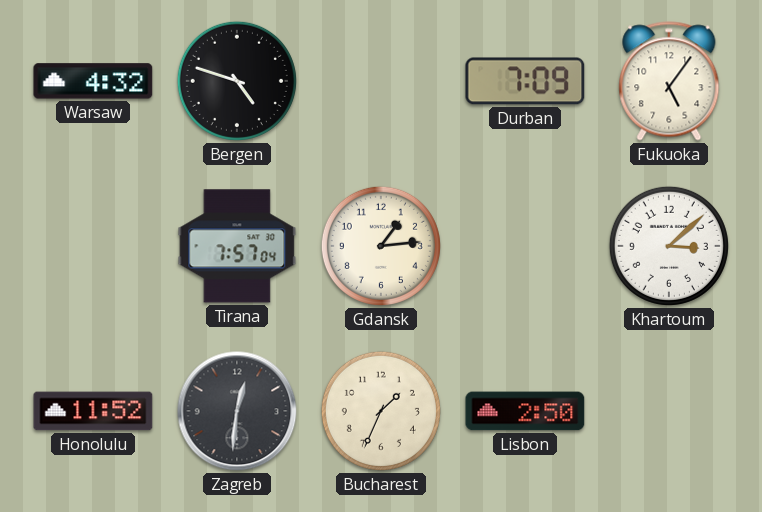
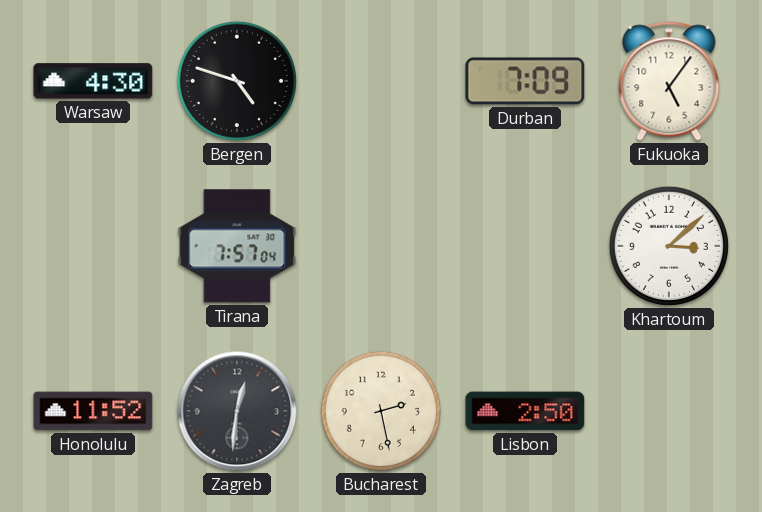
Warsaw: 4:32 -> 4:30 (93, 81)
Gdansk: 1:14 -> none (381, 246)
Bucharest: 1:34 -> 2:28 (381, 411)
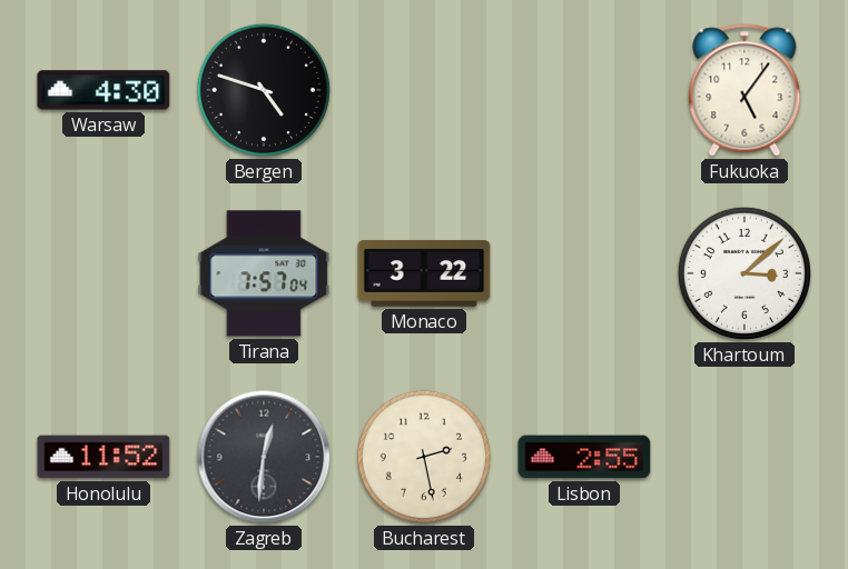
Durban: 7:09 -> none (525, 81)
Monaco: none -> 3:22 (424, 273)
Lisbon: 2:50 -> 2:55 (584, 457)
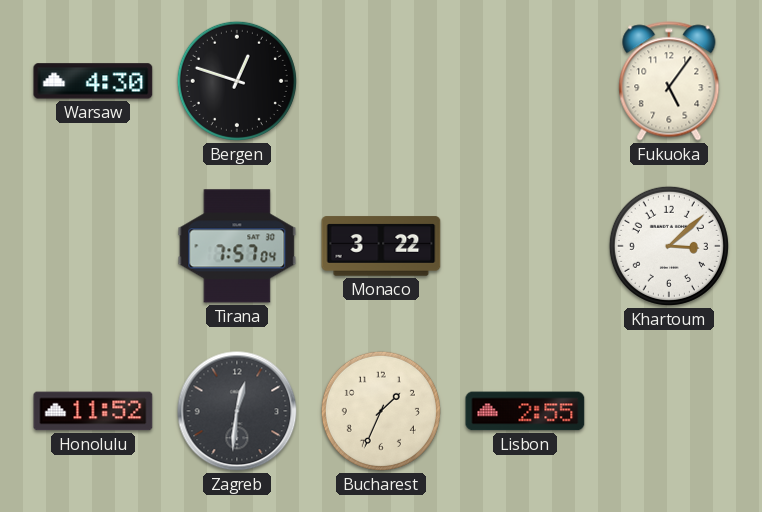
Bergen: 4:48 -> 12:48 (237, 81)
Bucharest: 2:28 -> 1:34 (381, 411)
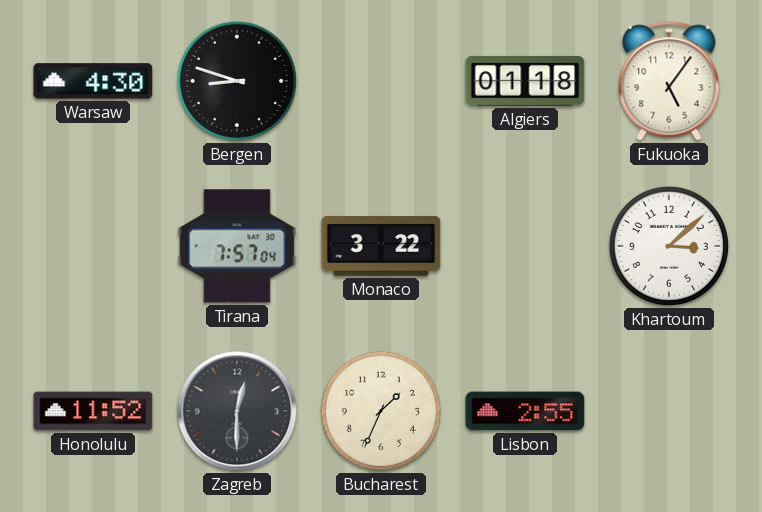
Bergen: 12:48 -> 8:48 (237, 81)
Algiers: none -> 01:18 (525, 81)
Zagreb: 12:31 -> 12:30 (237, 411)
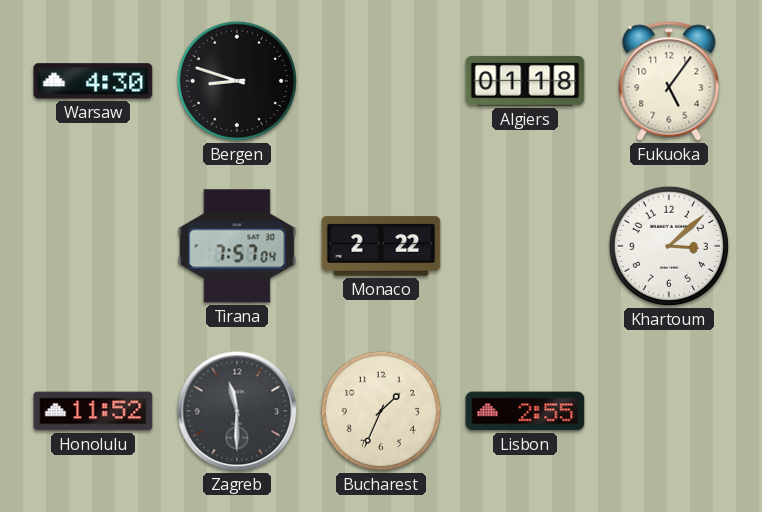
Monaco: 3:22 -> 2:22 (381, 246)
Zagreb: 12:30 -> 11:30 (237, 411)
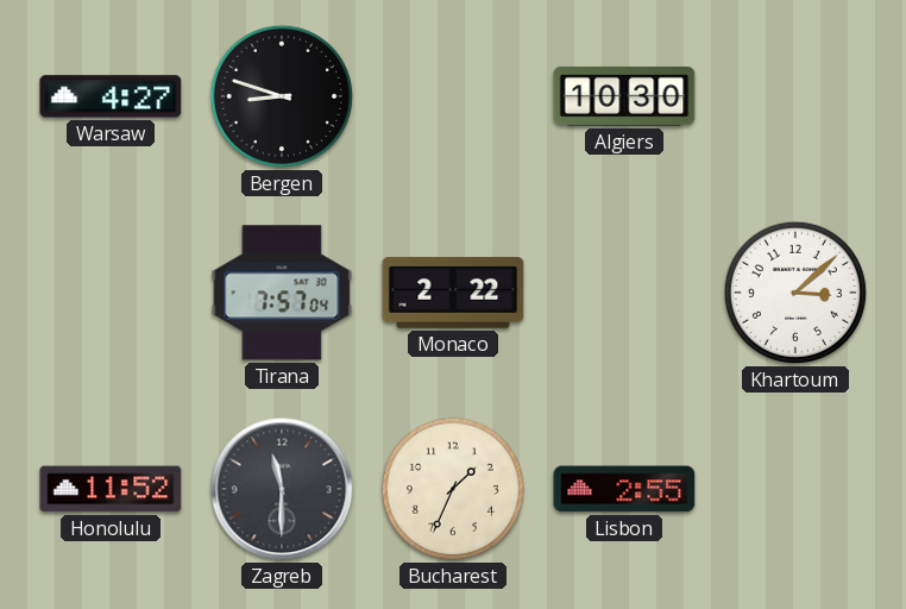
Warsaw: 4:30 -> 4:27 (111, 96)
Algiers: 01:18 -> 10:30 (624, 96)
Fukuoka: 5:06 -> none (669, 81)
